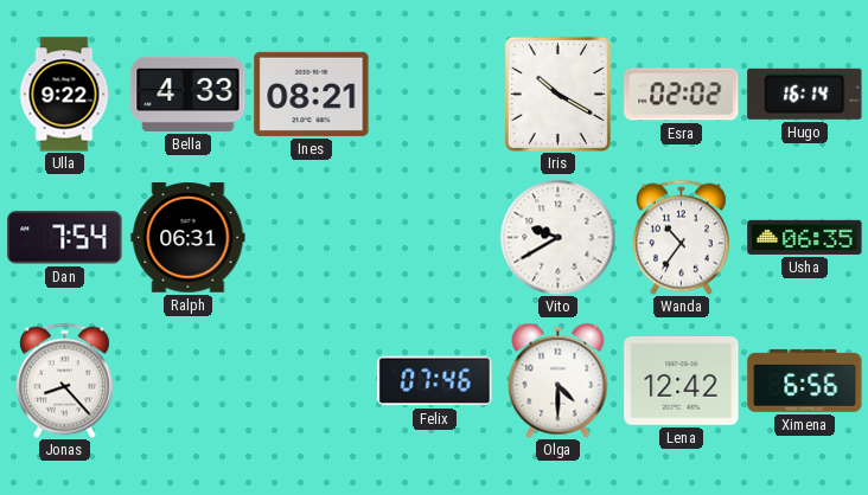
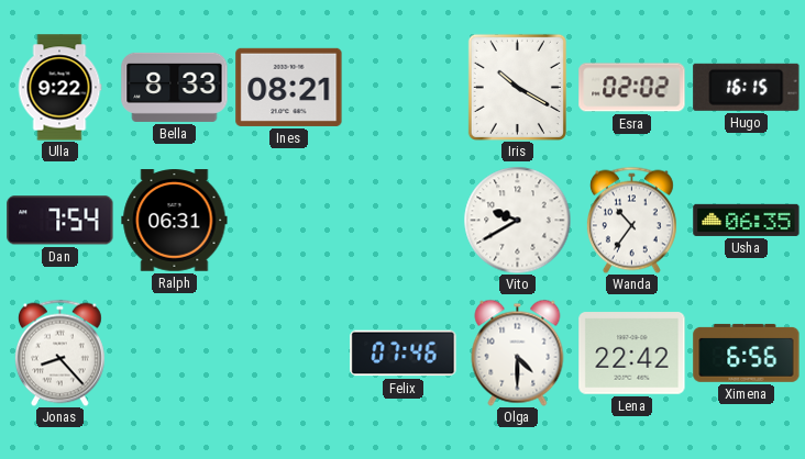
Bella: 4:33 -> 8:33 (175, 87)
Hugo: 16:14 -> 16:15 (747, 87)
Lena: 12:42 -> 22:42 (632, 354)
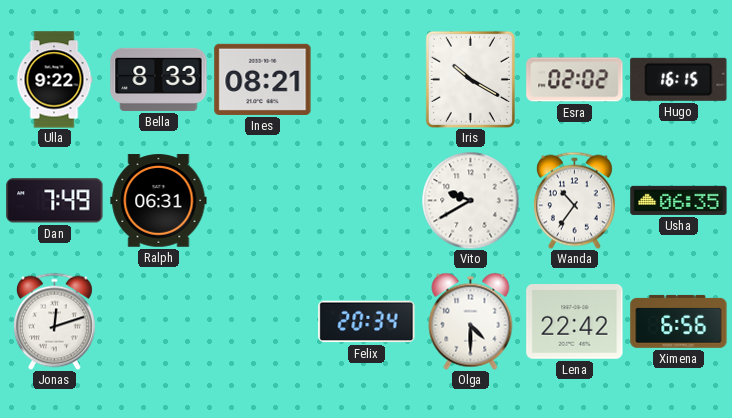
Dan: 7:54 -> 7:49 (55, 201)
Jonas: 8:23 -> 12:12 (54, 321)
Felix: 07:46 -> 20:34 (367, 322)
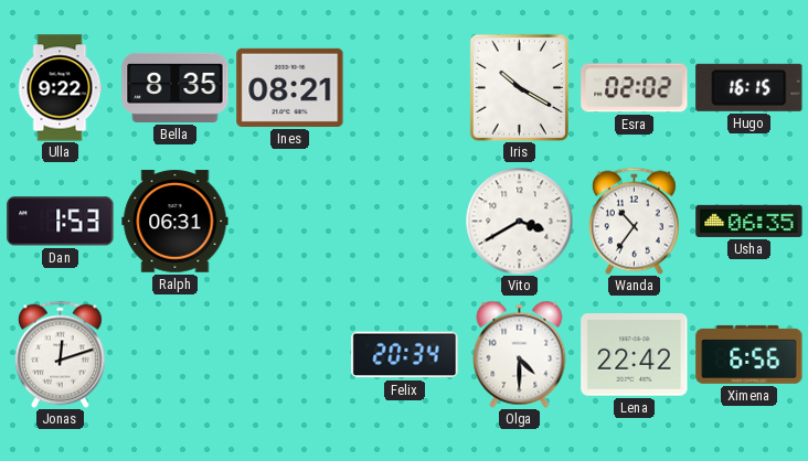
Bella: 8:33 -> 8:35 (176, 87)
Dan: 7:49 -> 1:53 (61, 222)
Vito: 9:40 -> 3:40 (519, 221)
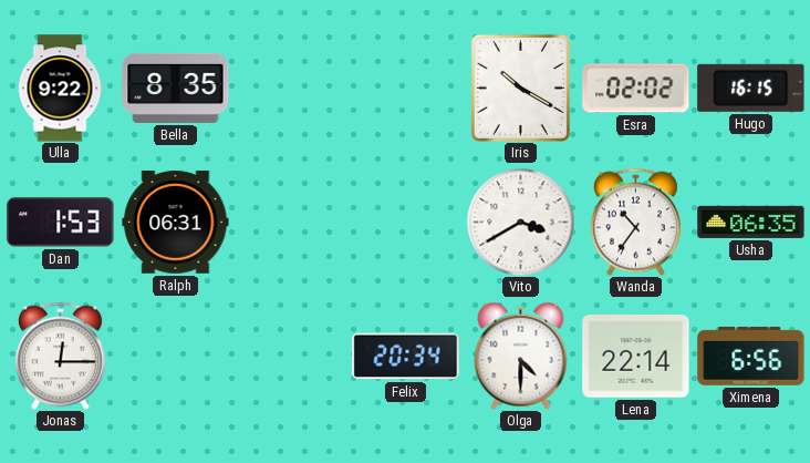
Ines: 08:21 -> none (290, 87)
Jonas: 12:12 -> 12:15 (60, 356)
Lena: 22:42 -> 22:14 (636, 357)
